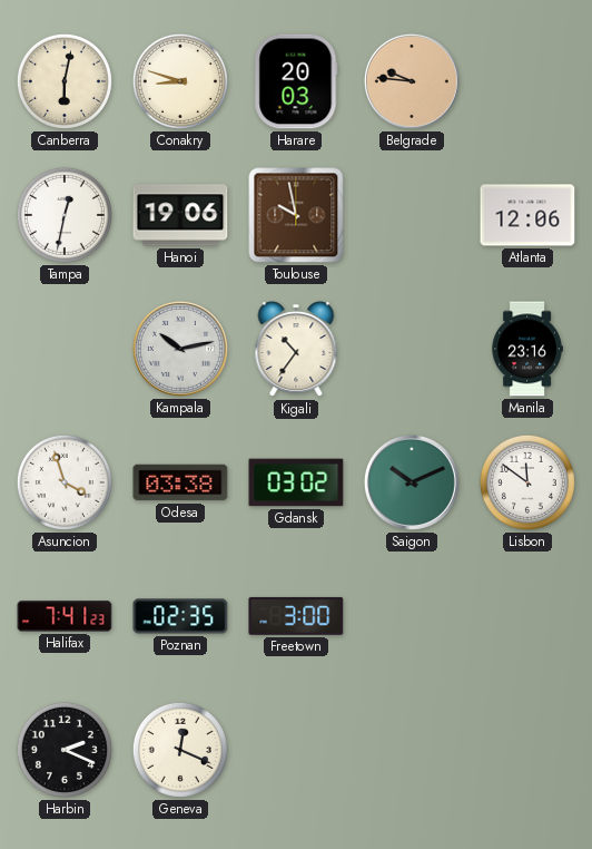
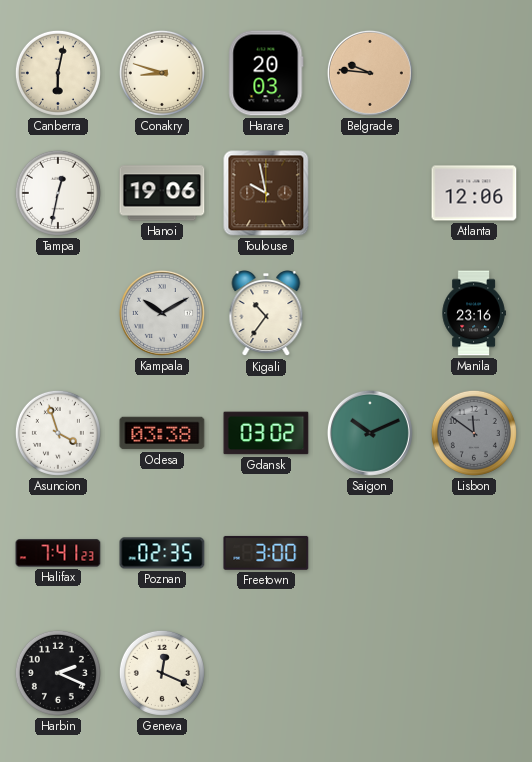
Kampala: 10:13 -> 10:10 (162, 313)
Lisbon dial: white -> grey (474, 433)
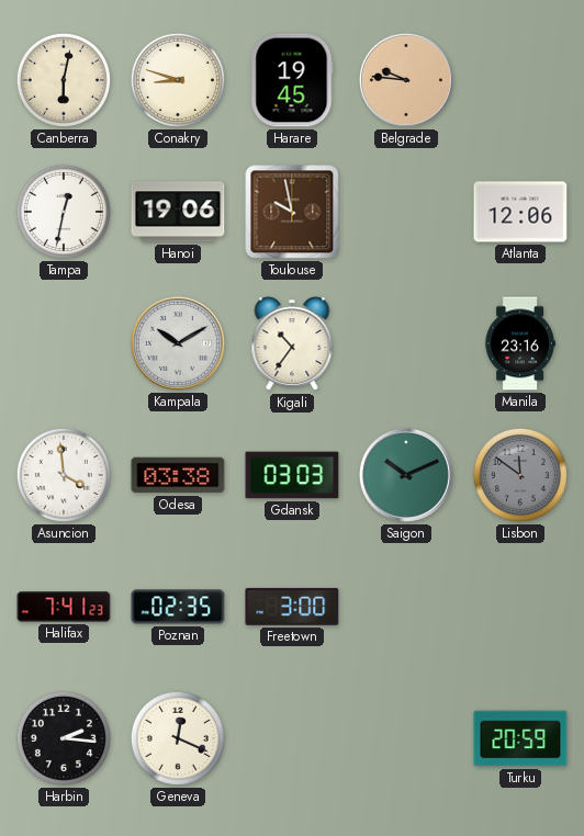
Harare: 20:03 -> 19:45 (292, 80)
Asuncion: 3:57 -> 3:59 (64, 475)
Gdansk: 03:02 -> 03:03 (292, 475)
Harbin: 2:19 -> 2:16 (64, 738)
Turku: none -> 20:59 (520, 738)
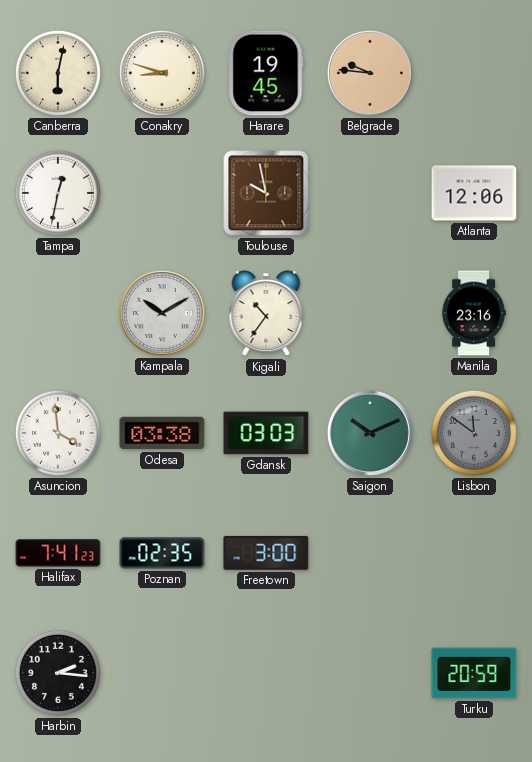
Hanoi: 19:06 -> none (178, 212)
Geneva: 12:19 -> none (178, 738)
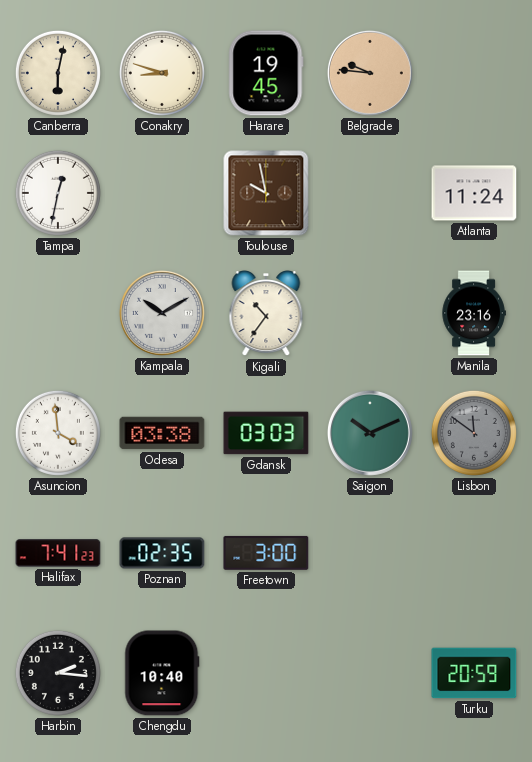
Atlanta: 12:06 -> 11:24 (474, 193)
Chengdu: none -> 10:40 (162, 673)
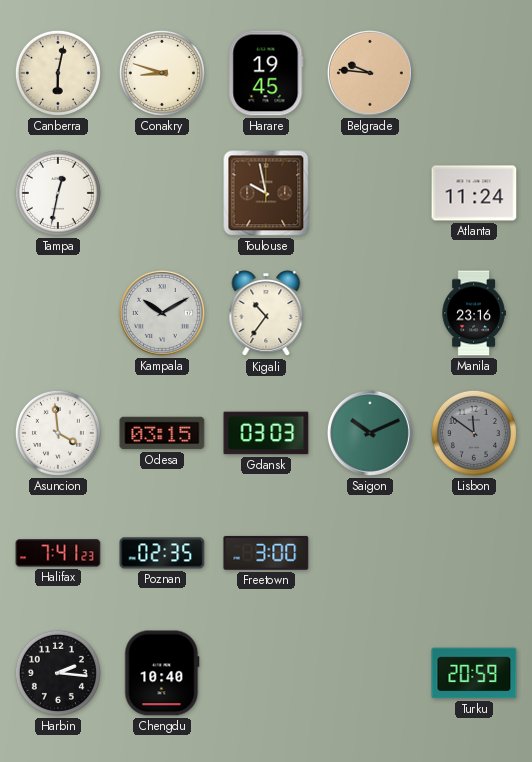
Odesa: 03:38 -> 03:15 (162, 433)
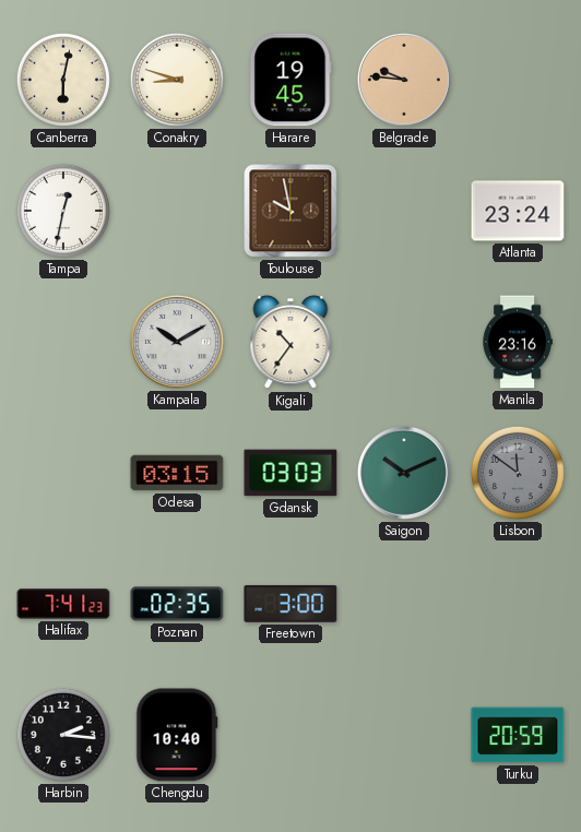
Atlanta: 11:24 -> 23:24 (518, 211)
Asuncion: 3:59 -> none (58, 433)
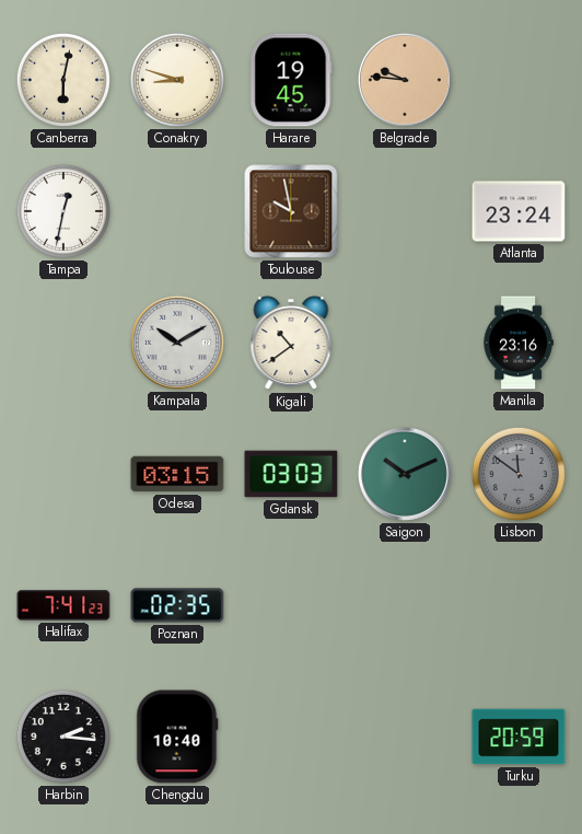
Kigali: 10:36 -> 10:39 (291, 344)
Freetown: 3:00 -> none (290, 604)
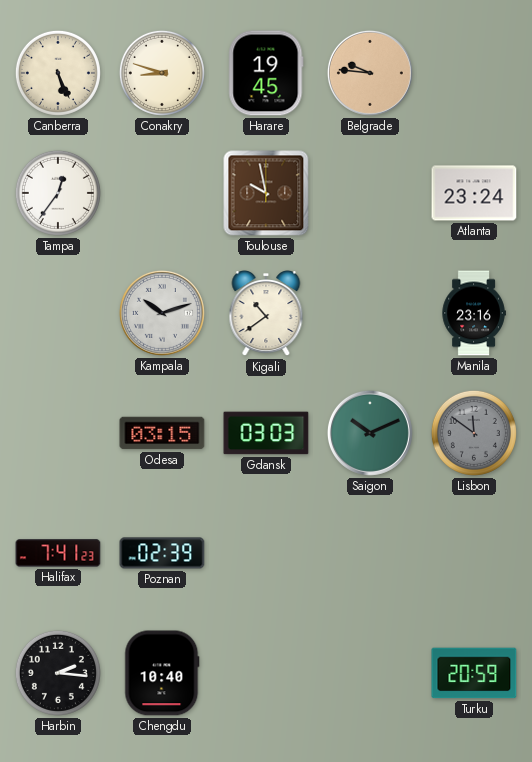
Canberra: 6:02 -> 5:26 (58, 73)
Tampa: 12:32 -> 12:36 (58, 193)
Kampala: 10:10 -> 10:12 (162, 313)
Poznan: 02:35 -> 02:39 (162, 553)
